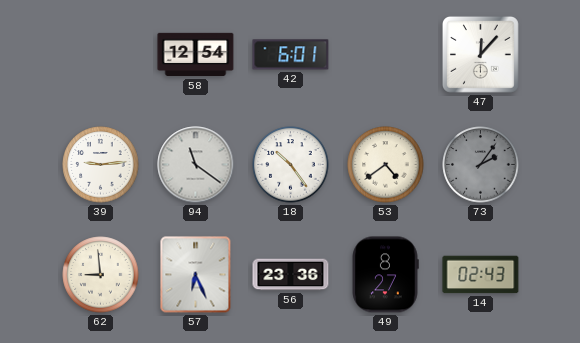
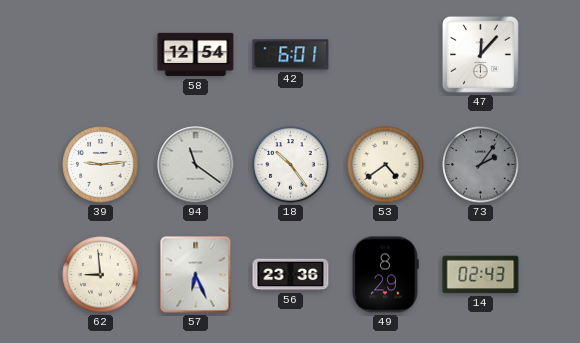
49: 8:27 -> 8:29 (385, 275)
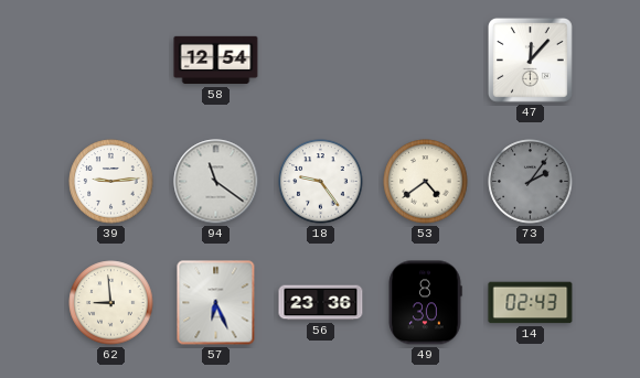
42: 6:01 -> none (291, 55)
18: 10:24 -> 9:24 (321, 182)
49: 8:29 -> 8:30 (425, 303)
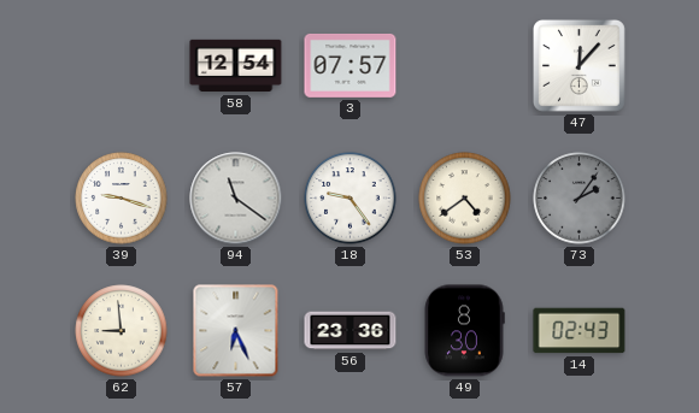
3: none -> 07:57 (351, 66)
39: 9:14 -> 9:18 (122, 199)
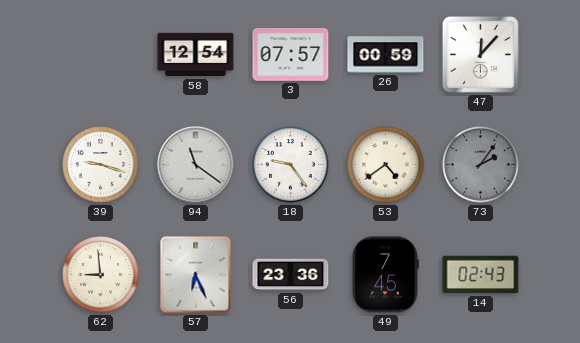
26: none -> 00:59 (386, 55)
49: 8:30 -> 7:45 (385, 275)
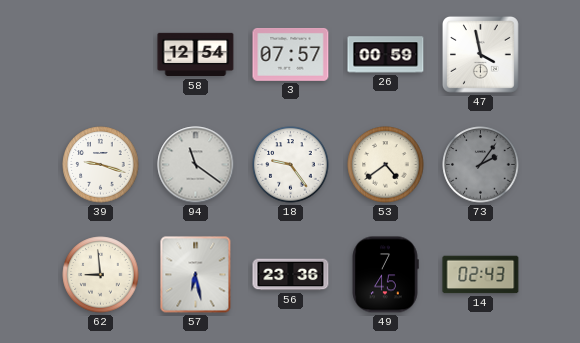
47: 12:07 -> 3:58 (480, 54)
57: 6:26 -> 6:28 (196, 275)
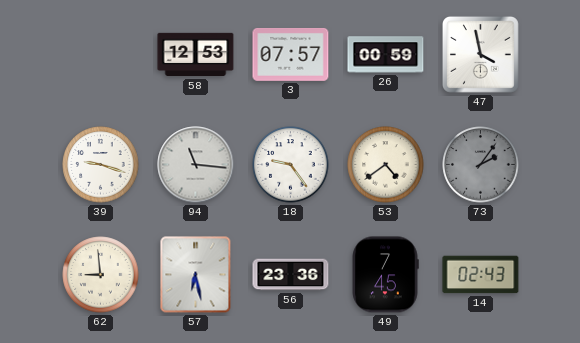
58: 12:54 -> 12:53 (196, 55)
94: 11:21 -> 11:16 (196, 165)
